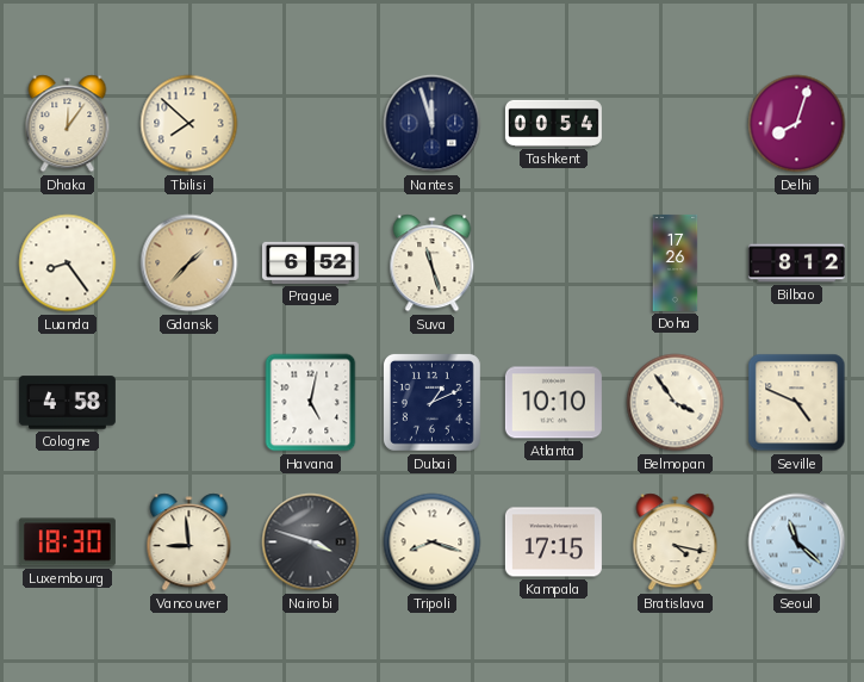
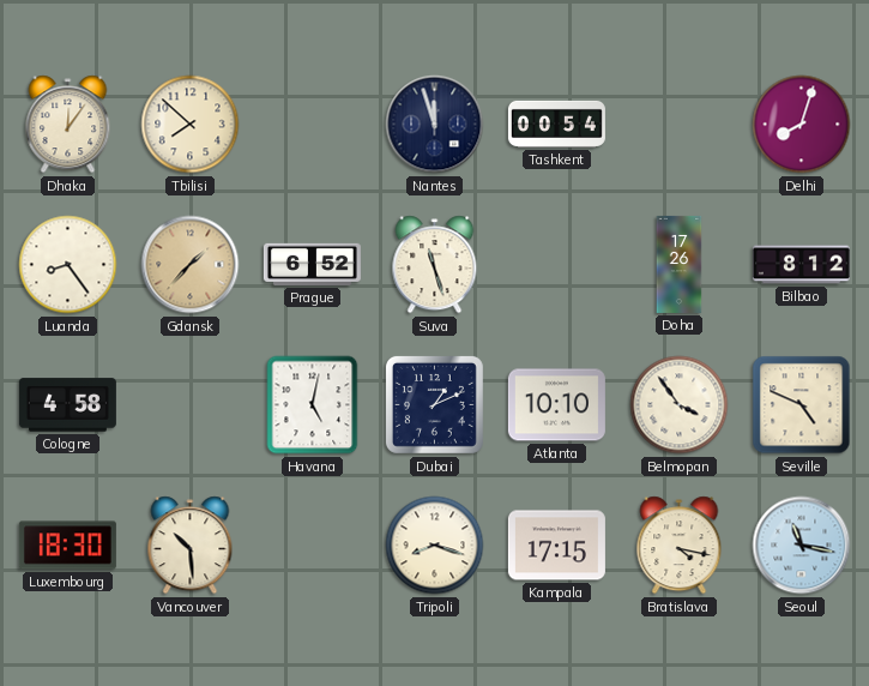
Vancouver: 8:59 -> 10:29 (191, 546)
Nairobi: 3:48 -> none (311, 542)
Seoul: 11:22 -> 11:17 (802, 546)
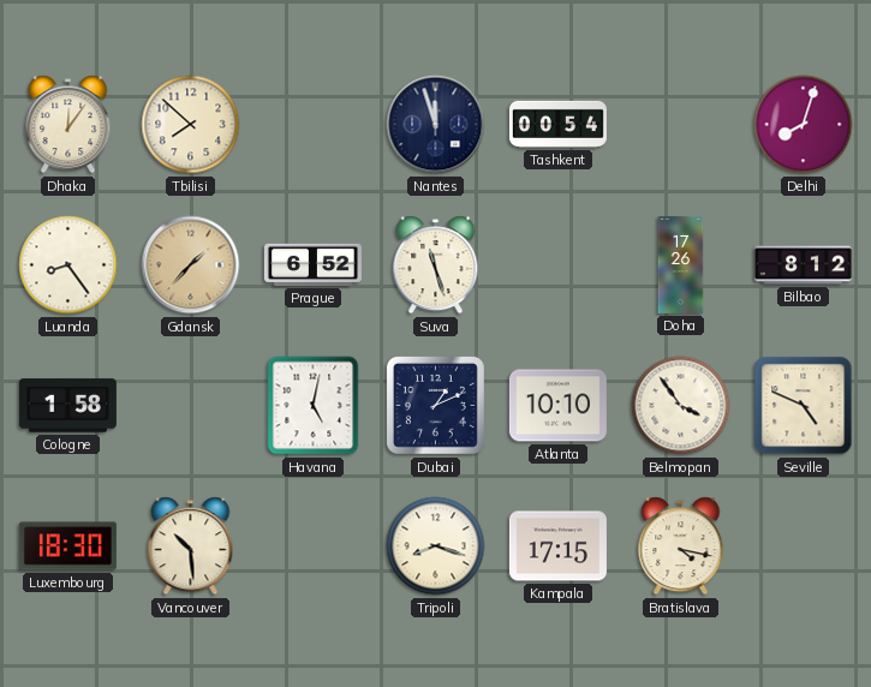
Cologne: 4:58 -> 1:58 (67, 406)
Seoul: 11:17 -> none (802, 546)
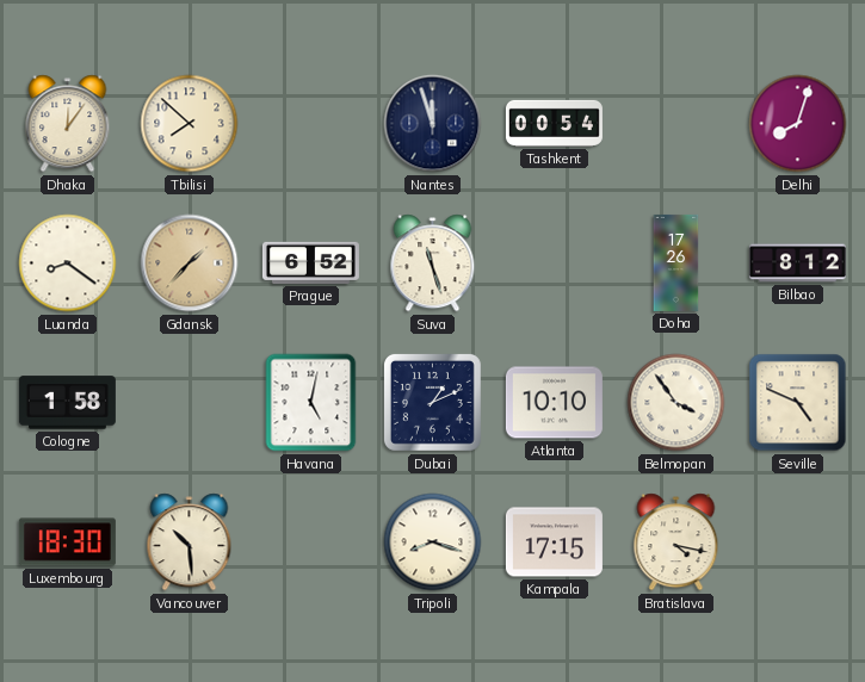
Luanda: 8:24 -> 8:21 (68, 263)
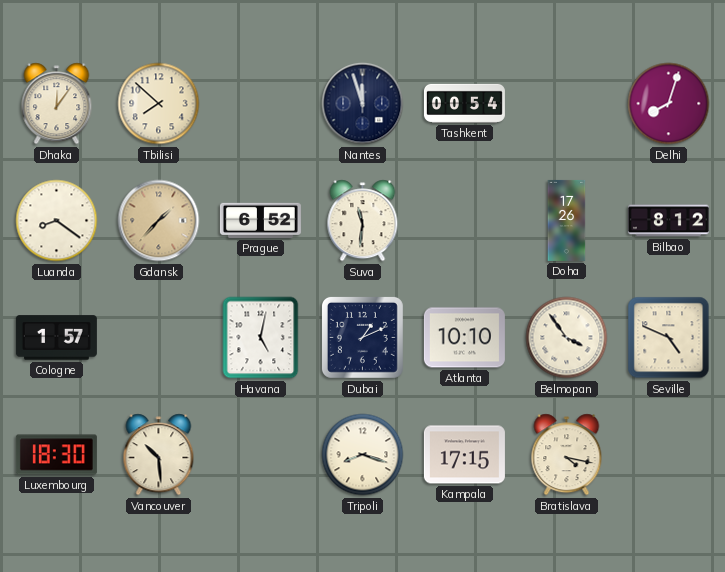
Suva: 11:27 -> 11:31 (363, 221)
Cologne: 1:58 -> 1:57 (56, 338)
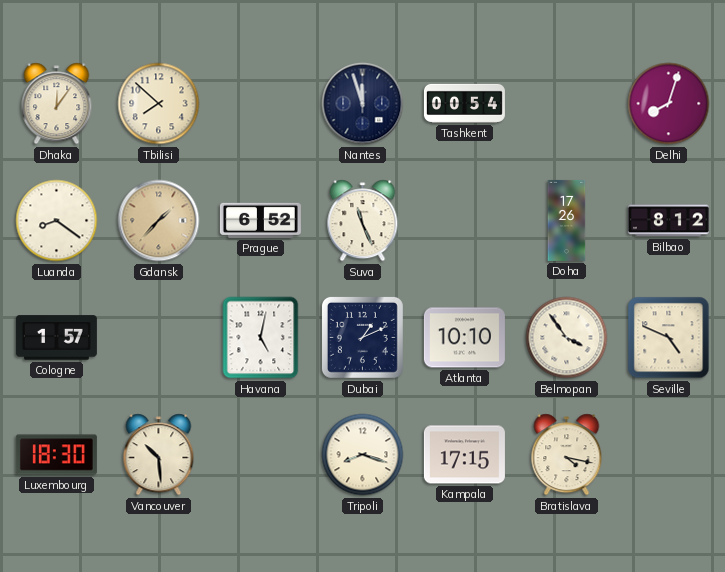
Suva: 11:31 -> 11:26 (363, 221)
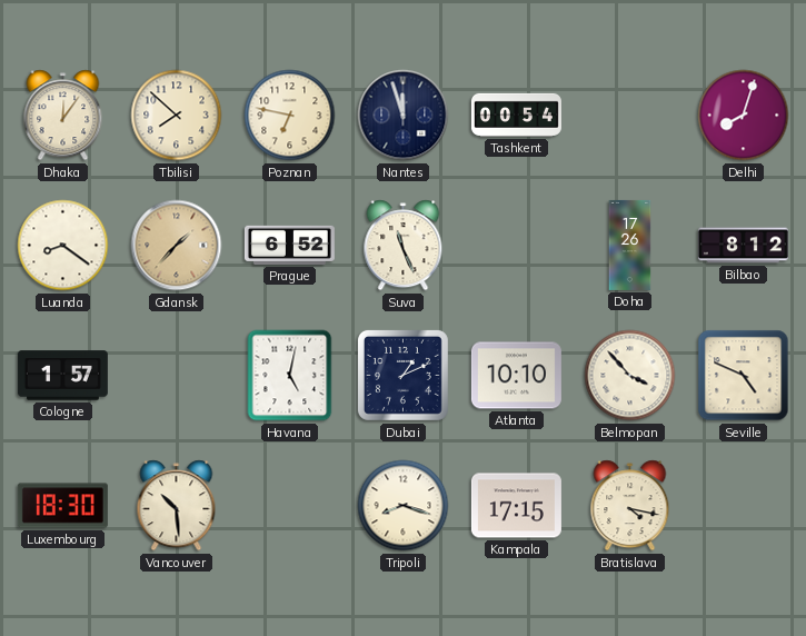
Poznan: none -> 6:47 (290, 116)
Belmopan: 3:54 -> 3:53 (630, 376)
